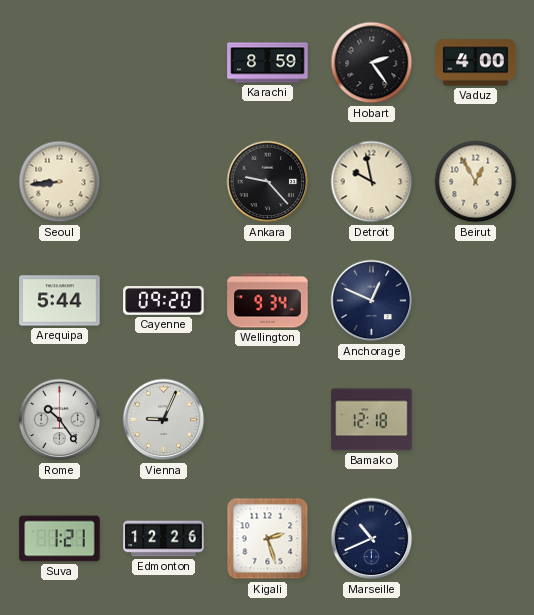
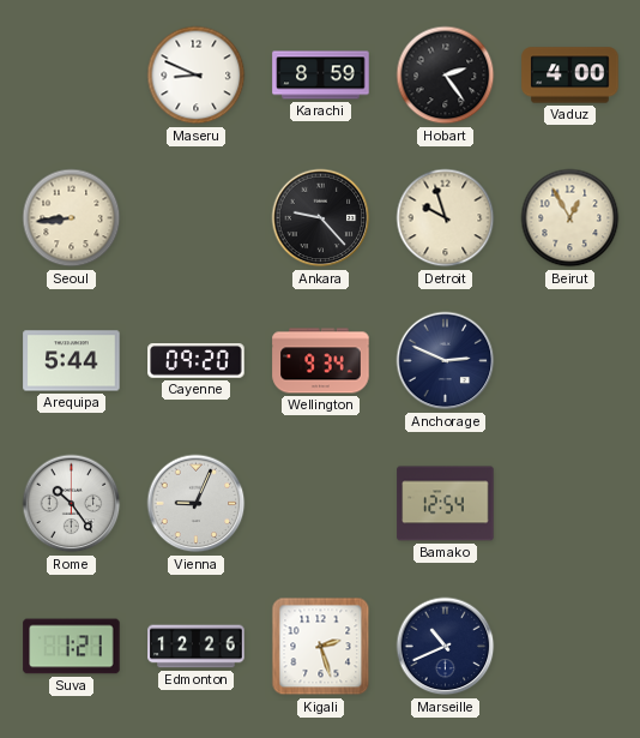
Maseru: none -> 8:49 (197, 76)
Detroit: 9:58 -> 9:57 (446, 218)
Anchorage: 12:49 -> 2:49 (446, 361)
Bamako: 12:18 -> 12:54 (446, 504)
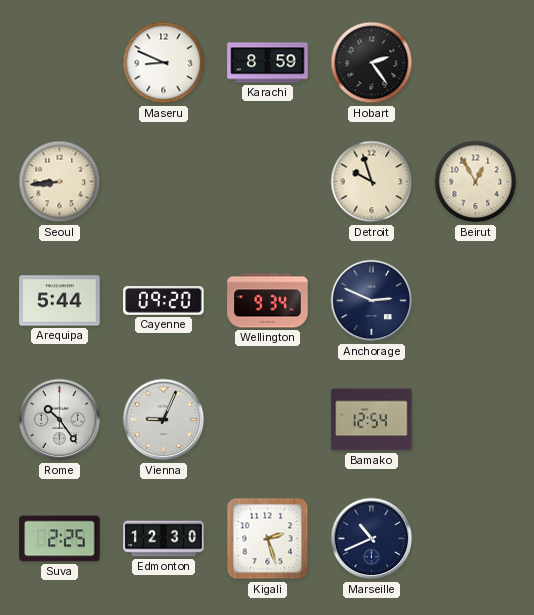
Vaduz: 4:00 -> none (570, 76)
Ankara: 9:23 -> none (321, 218)
Suva: 1:21 -> 2:25 (60, 539)
Edmonton: 12:26 -> 12:30 (164, 539)
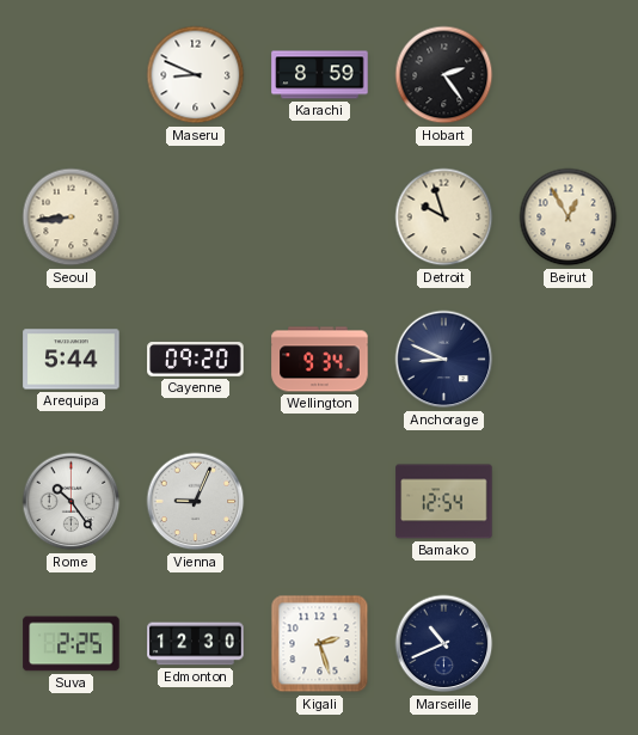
Anchorage: 2:49 -> 8:49 (444, 360)
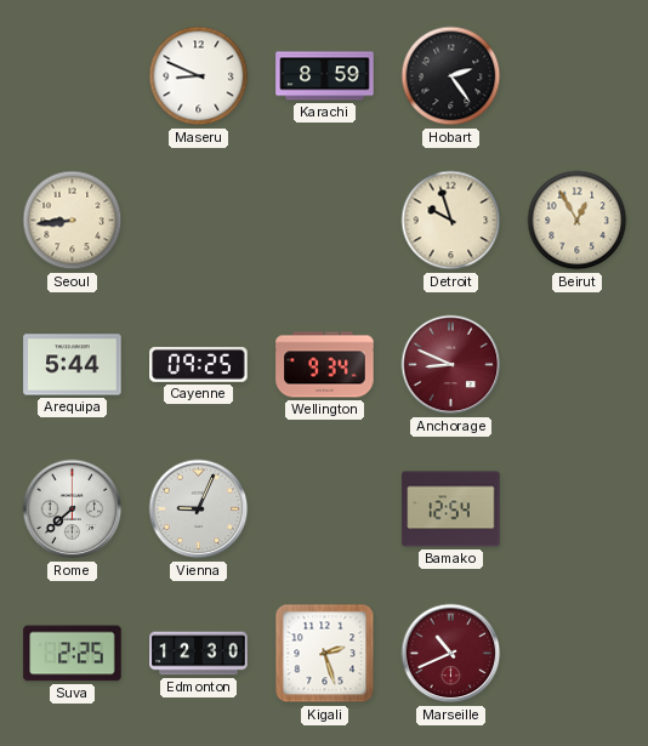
Cayenne: 09:20 -> 09:25 (199, 365)
Anchorage dial: navy -> burgundy (451, 365)
Rome: 10:24 -> 7:38 (73, 509)
Marseille dial: navy -> burgundy (451, 654)
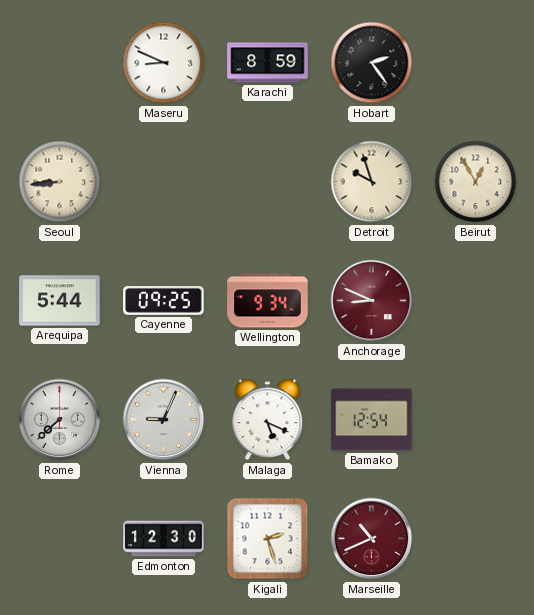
Malaga: none -> 5:19 (268, 420)
Suva: 2:25 -> none (73, 654)
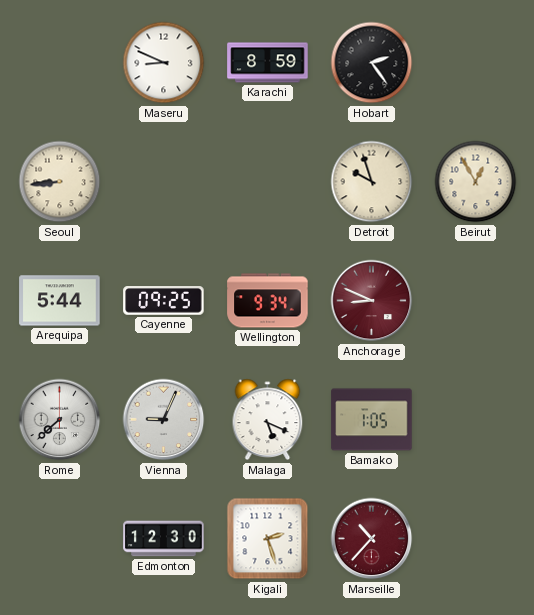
Bamako: 12:54 -> 1:05 (372, 420)
Marseille: 10:41 -> 10:37 (372, 539)
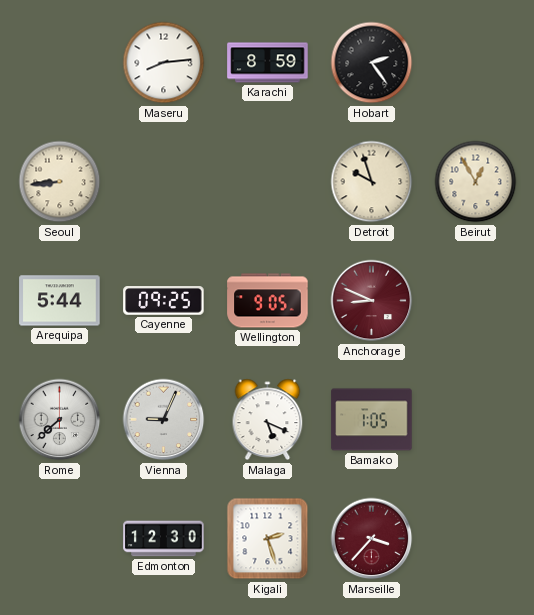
Maseru: 8:49 -> 8:14 (164, 63)
Wellington: 9:34 -> 9:05 (268, 301)
Marseille: 10:37 -> 3:37 (372, 539)
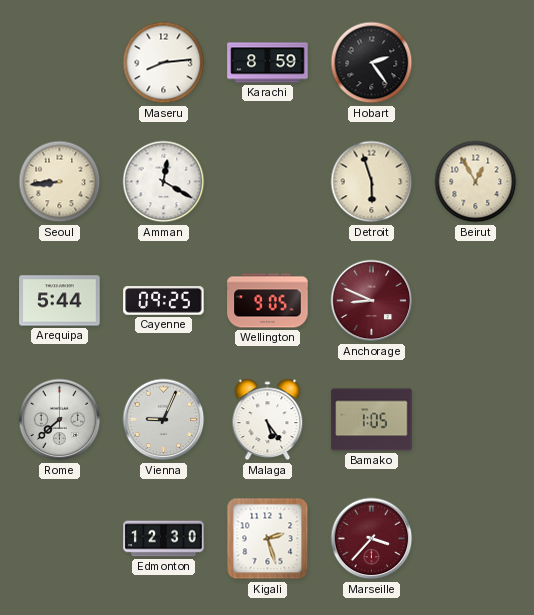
Amman: none -> 12:20 (164, 182)
Detroit: 9:57 -> 5:57 (372, 182)
Malaga: 5:19 -> 5:24 (268, 420)
